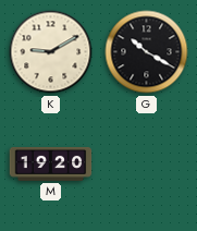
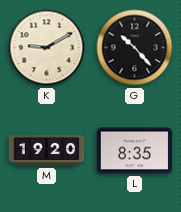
G: 10:20 -> 10:23 (135, 48)
L: none -> 8:35 (135, 151)
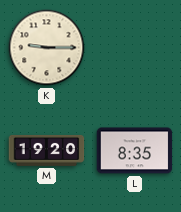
K: 9:10 -> 9:15 (47, 48)
G: 10:23 -> none (135, 48)
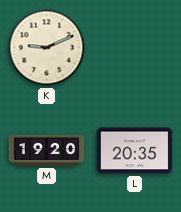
K: 9:15 -> 9:11 (47, 48)
L: 8:35 -> 20:35 (135, 151)
